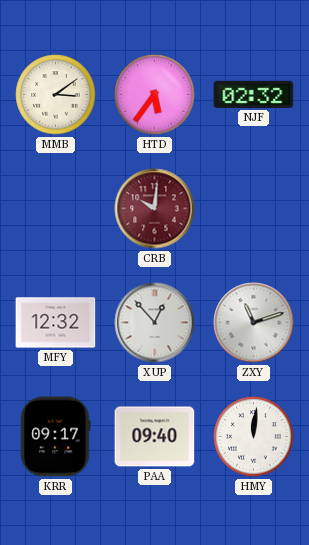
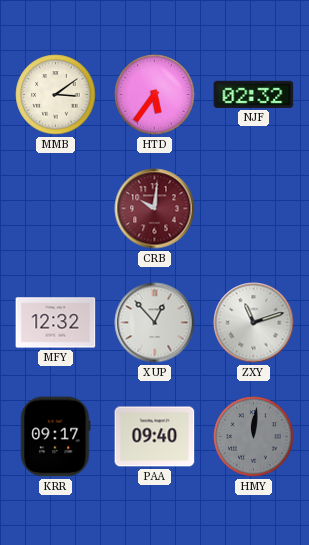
HMY dial: white -> grey (254, 437)
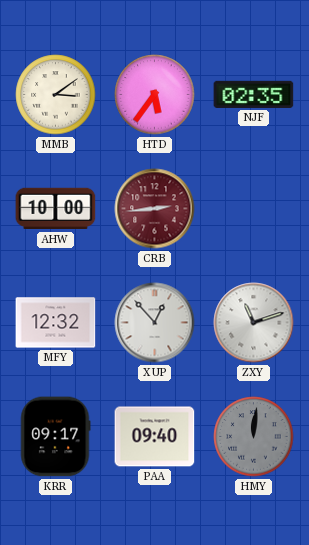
NJF: 02:32 -> 02:35 (254, 94)
AHW: none -> 10:00 (56, 209)
CRB: 10:01 -> 2:44 (155, 209)
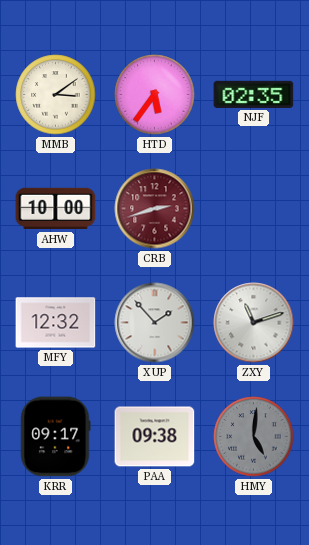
CRB: 2:44 -> 2:42 (155, 209)
XUP: 12:53 -> 1:53 (155, 323)
PAA: 09:40 -> 09:38 (155, 437)
HMY: 12:01 -> 5:01 (254, 437)
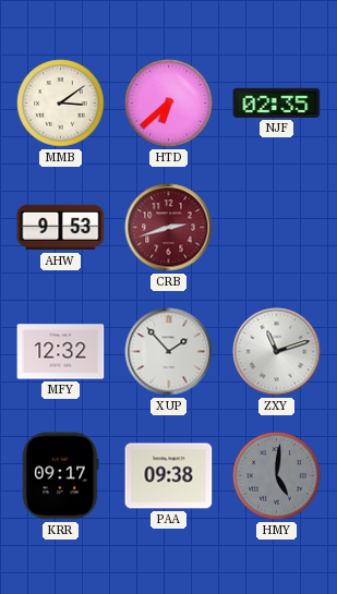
HTD: 5:36 -> 6:38 (169, 104)
AHW: 10:00 -> 9:53 (61, 228)
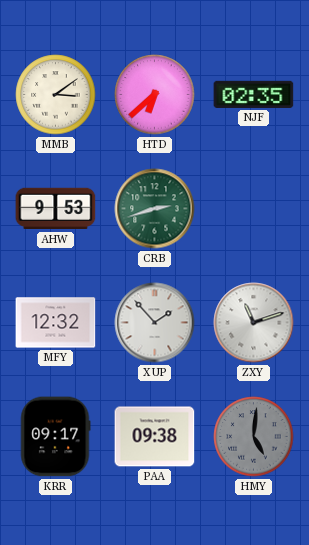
CRB dial: burgundy -> green (155, 209)
